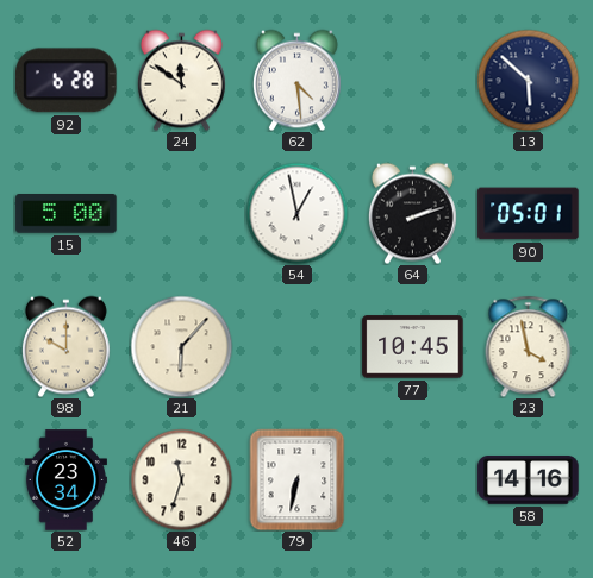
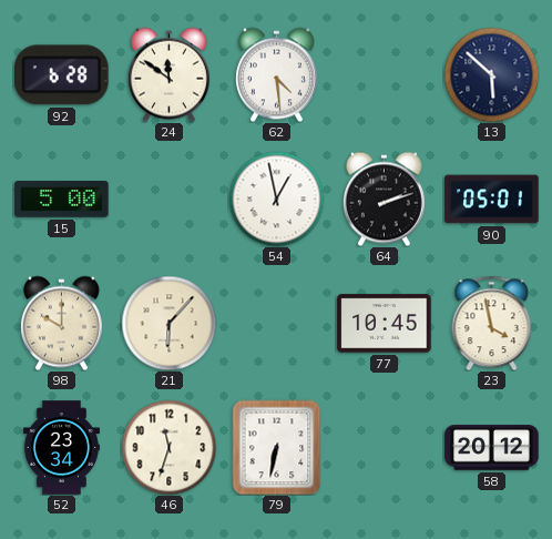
58: 14:16 -> 20:12 (492, 448)
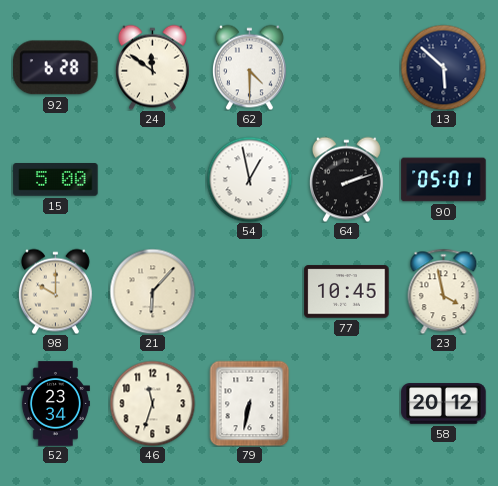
62: 4:29 -> 4:30 (249, 67)
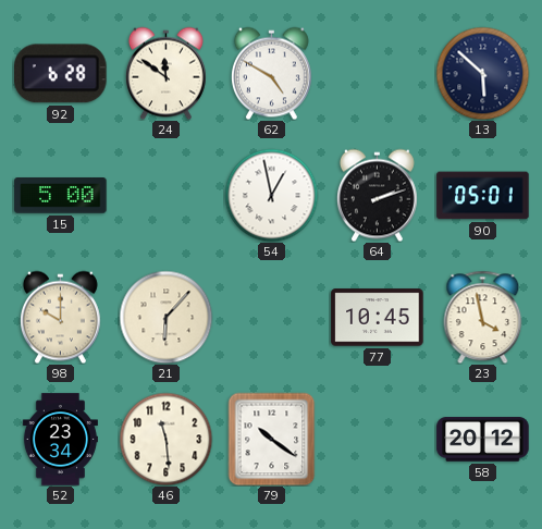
62: 4:30 -> 4:50 (271, 73)
46: 11:33 -> 11:29 (165, 439)
79: 6:32 -> 10:21 (272, 439)
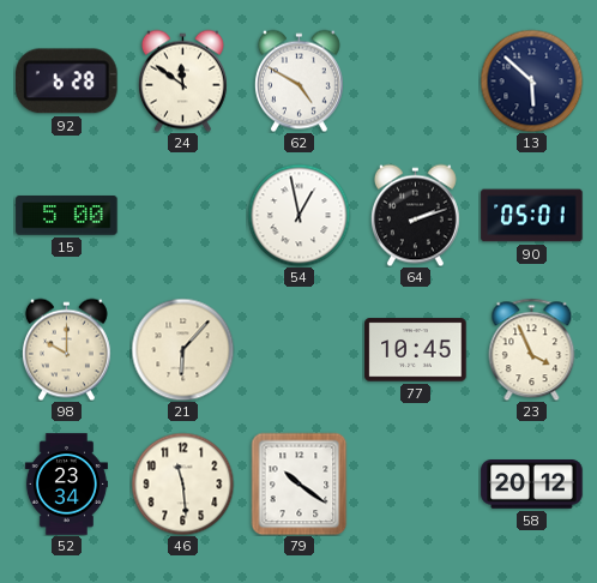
23: 3:58 -> 3:56 (532, 349)
